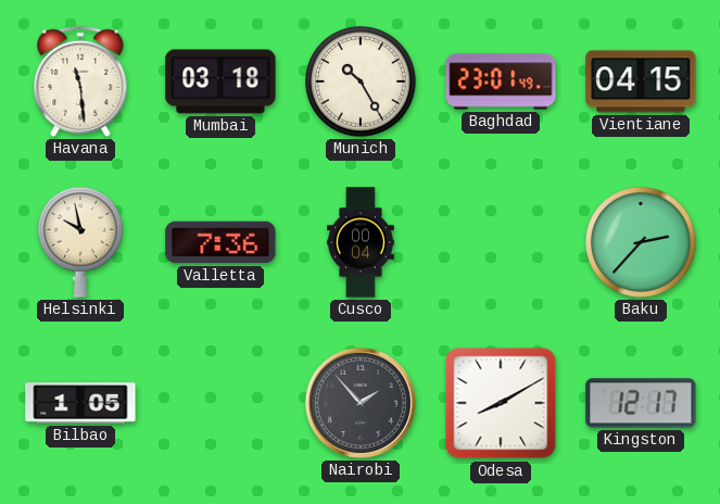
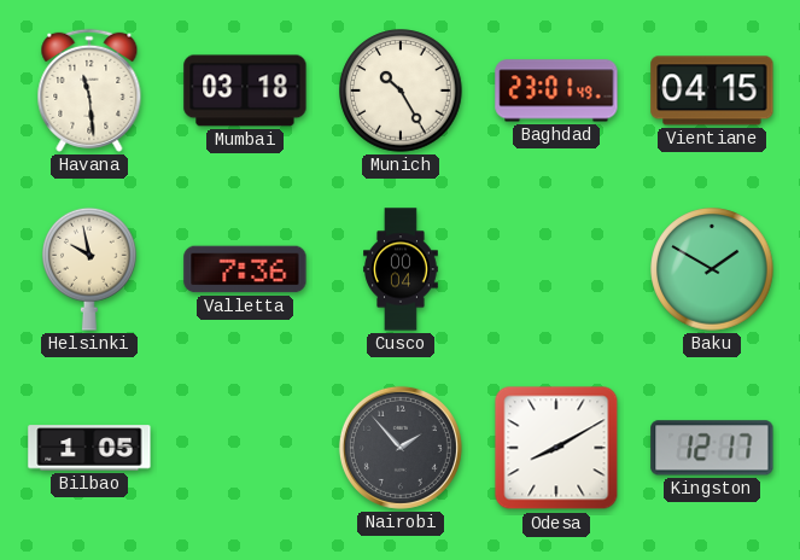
Baku: 2:37 -> 1:50 (712, 269)
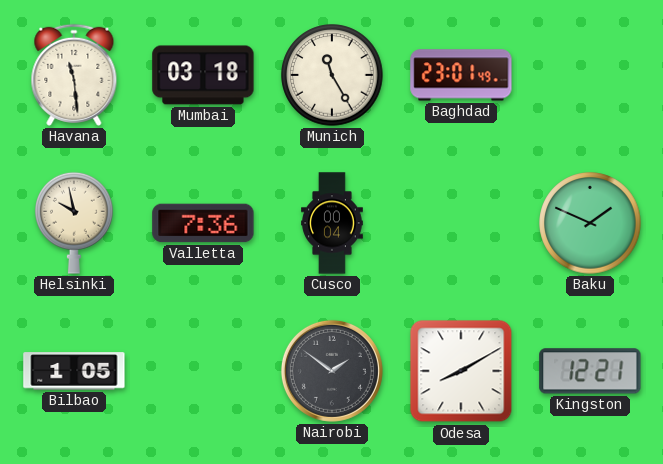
Munich: 10:25 -> 11:25 (332, 75)
Vientiane: 04:15 -> none (712, 91)
Baku: 1:50 -> 1:49 (590, 223)
Nairobi: 1:53 -> 1:51 (332, 371)
Kingston: 12:17 -> 12:21 (590, 371)
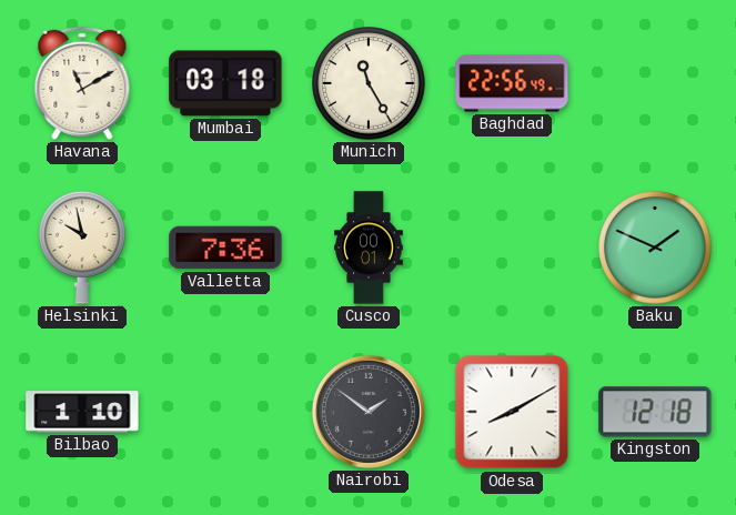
Havana: 11:29 -> 11:10 (82, 83)
Baghdad: 23:01 -> 22:56 (512, 83)
Cusco: 00:04 -> 00:01 (369, 248)
Bilbao: 1:05 -> 1:10 (82, 412)
Kingston: 12:21 -> 12:18 (655, 412)
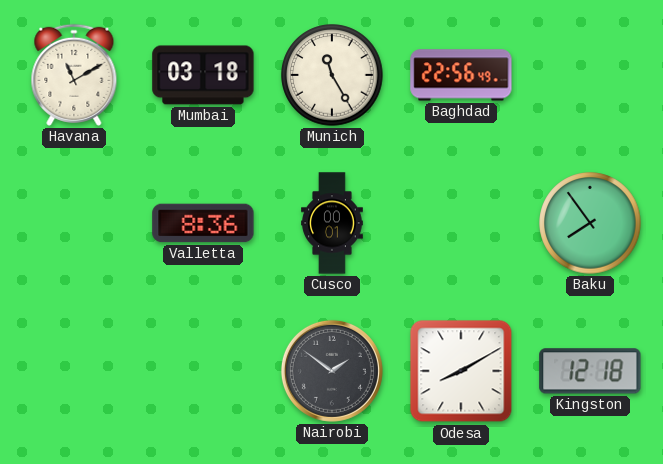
Helsinki: 9:58 -> none (82, 248)
Valletta: 7:36 -> 8:36 (203, 223)
Baku: 1:49 -> 7:54 (590, 223)
Bilbao: 1:10 -> none (82, 412)
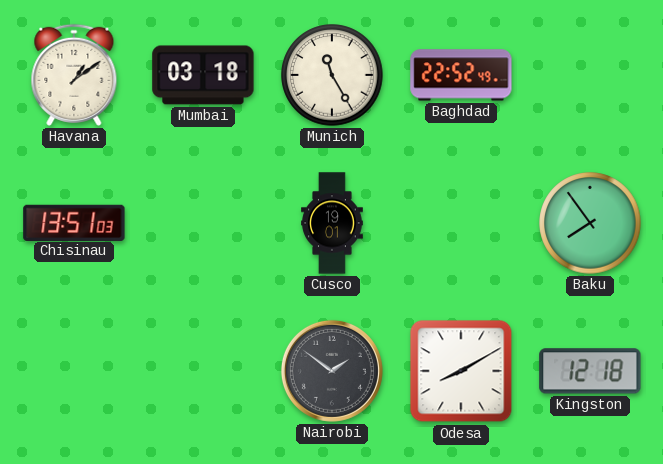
Havana: 11:10 -> 1:09 (74, 75)
Baghdad: 22:56 -> 22:52 (461, 75)
Chisinau: none -> 13:51 (74, 222)
Valletta: 8:36 -> none (203, 223)
Cusco: 00:01 -> 19:01 (332, 223)
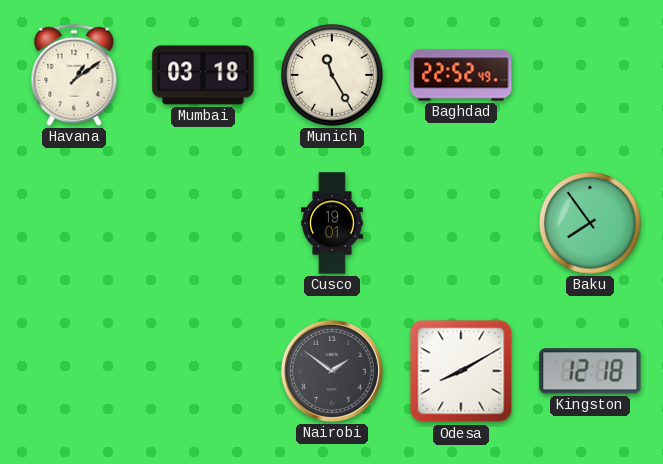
Chisinau: 13:51 -> none (74, 222)
